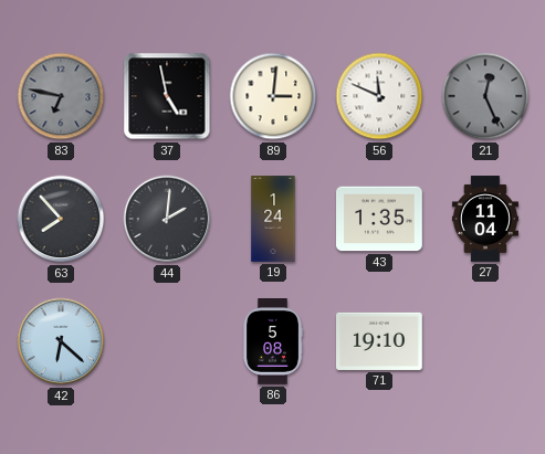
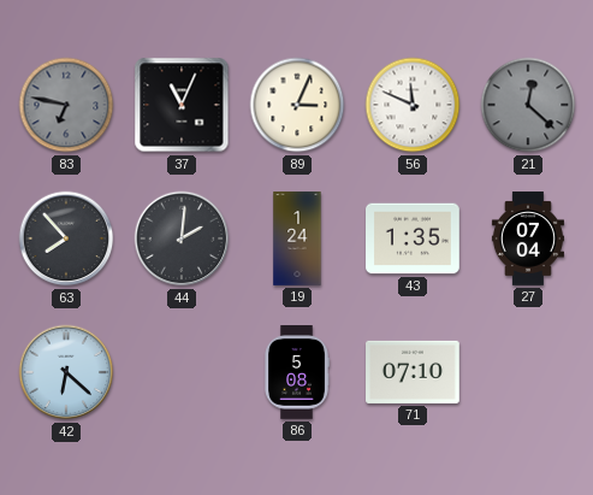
37: 4:58 -> 11:04 (182, 105)
89: 3:01 -> 3:04 (297, 105)
21: 12:26 -> 12:22 (528, 105)
27: 11:04 -> 07:04 (528, 238)
71: 19:10 -> 07:10 (414, 372)
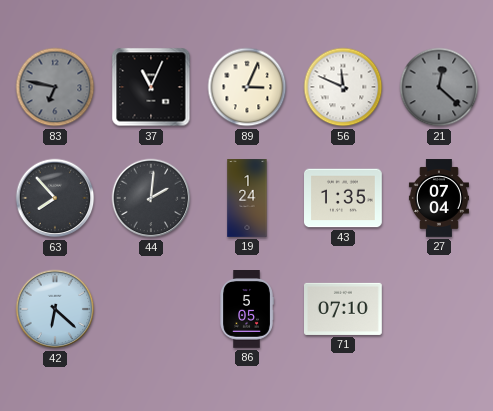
86: 5:08 -> 5:05 (247, 309)
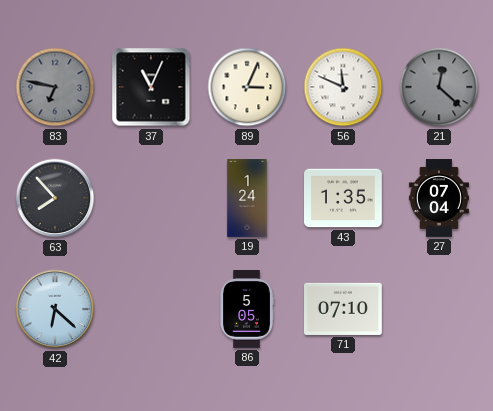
44: 2:01 -> none (151, 198)
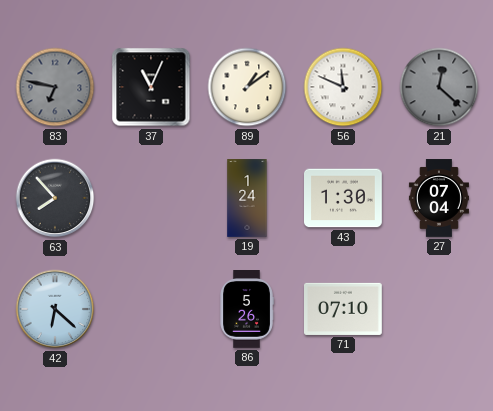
89: 3:04 -> 1:09 (247, 87)
43: 1:35 -> 1:30 (344, 198)
86: 5:05 -> 5:26 (247, 309)
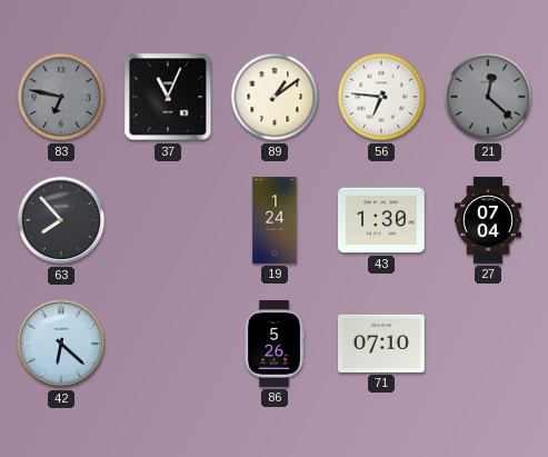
56: 11:49 -> 6:46 (381, 97)
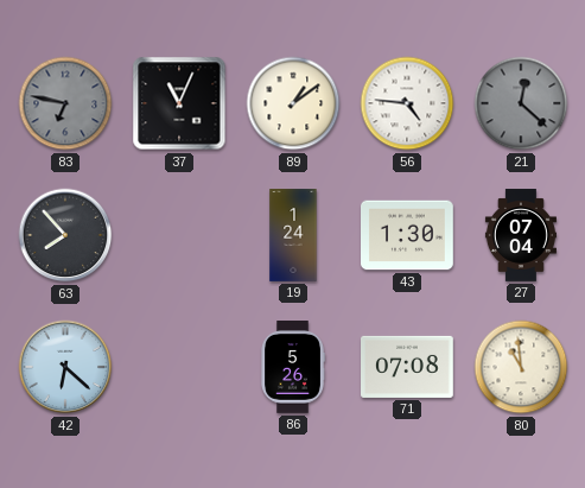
56: 6:46 -> 4:46 (407, 103)
71: 07:10 -> 07:08 (408, 367)
80: none -> 10:59 (521, 367)
